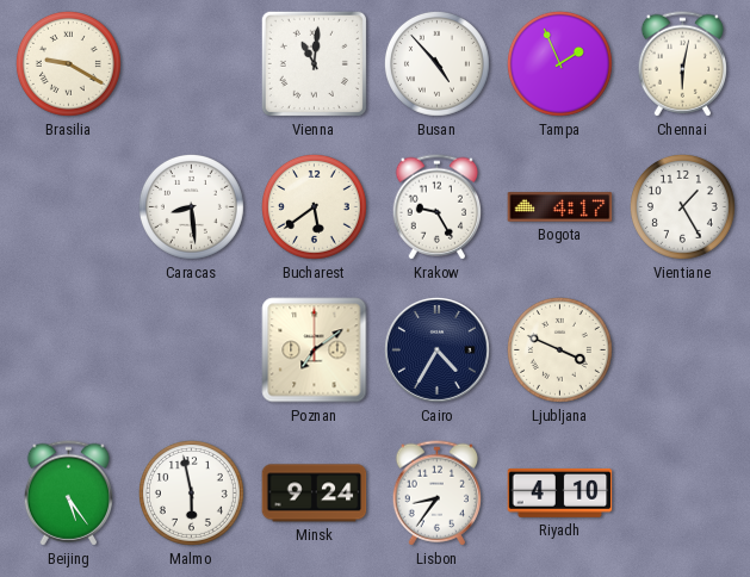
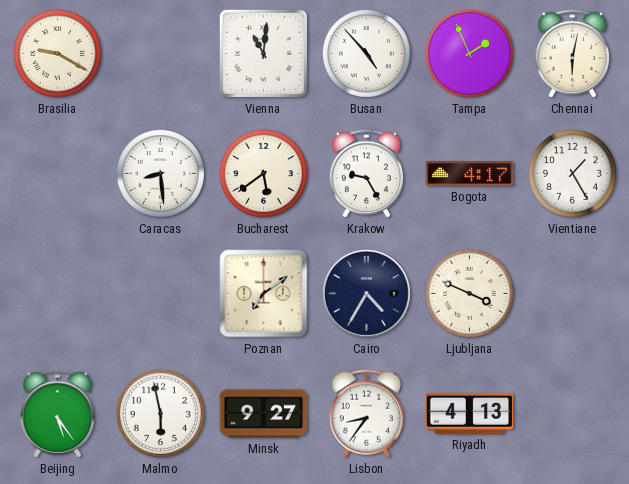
Minsk: 9:24 -> 9:27 (264, 414)
Riyadh: 4:10 -> 4:13 (470, 413)
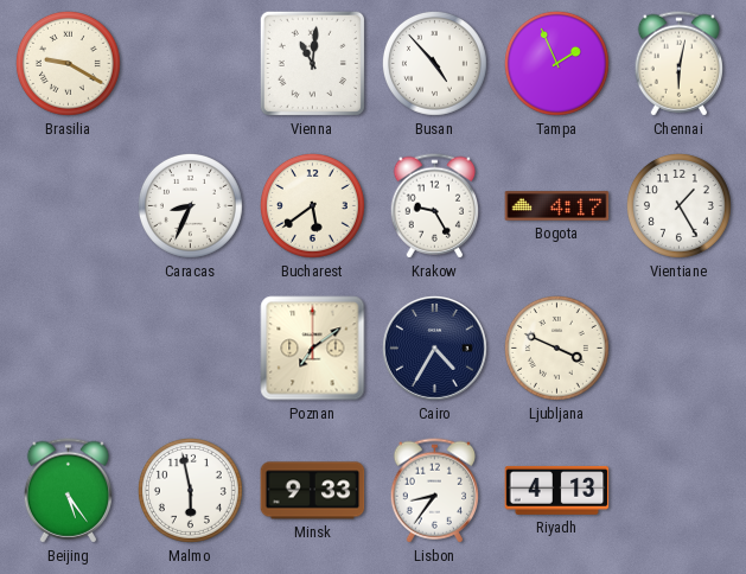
Caracas: 8:29 -> 8:34 (190, 205)
Minsk: 9:27 -> 9:33 (313, 491)
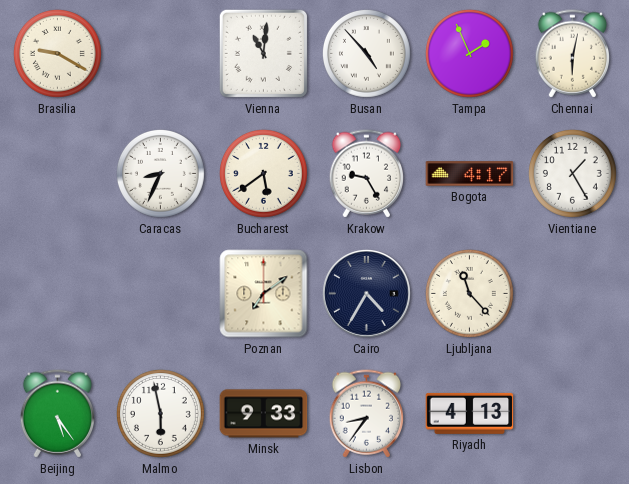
Ljubljana: 3:49 -> 11:23 (469, 293)
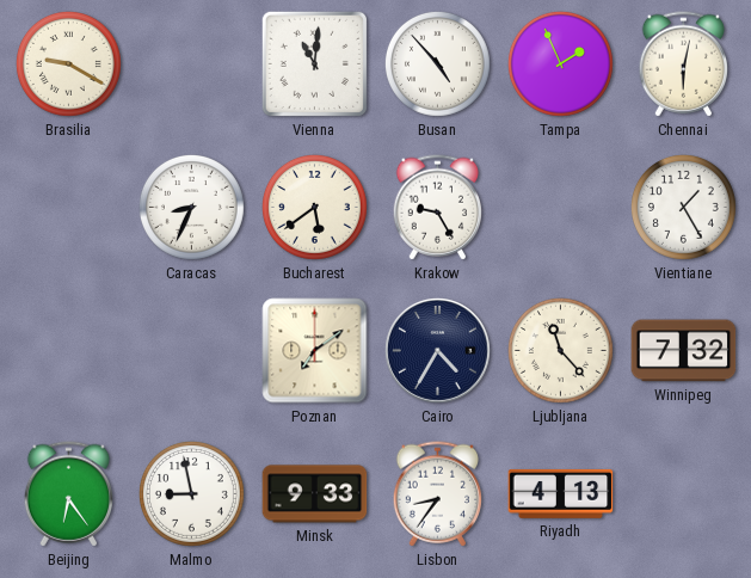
Bogota: 4:17 -> none (470, 174)
Winnipeg: none -> 7:32 (684, 351)
Beijing: 5:24 -> 6:24 (69, 494)
Malmo: 5:58 -> 8:58 (191, 493)
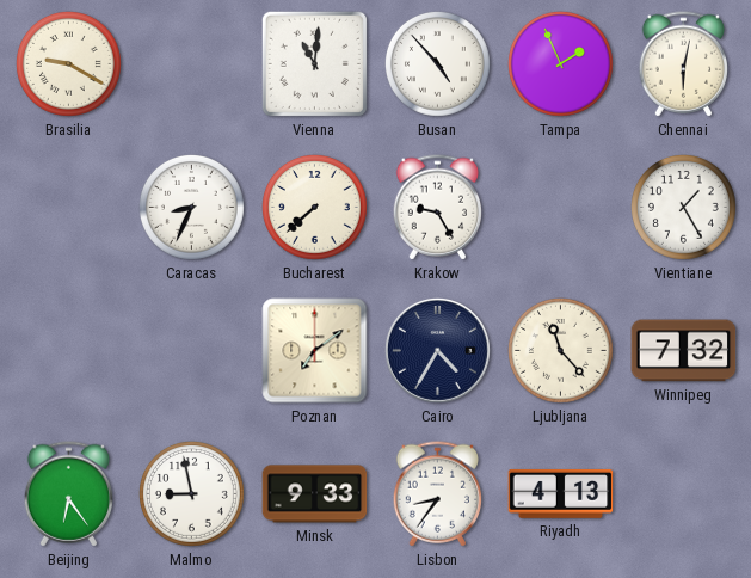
Bucharest: 5:39 -> 7:38 (314, 207)
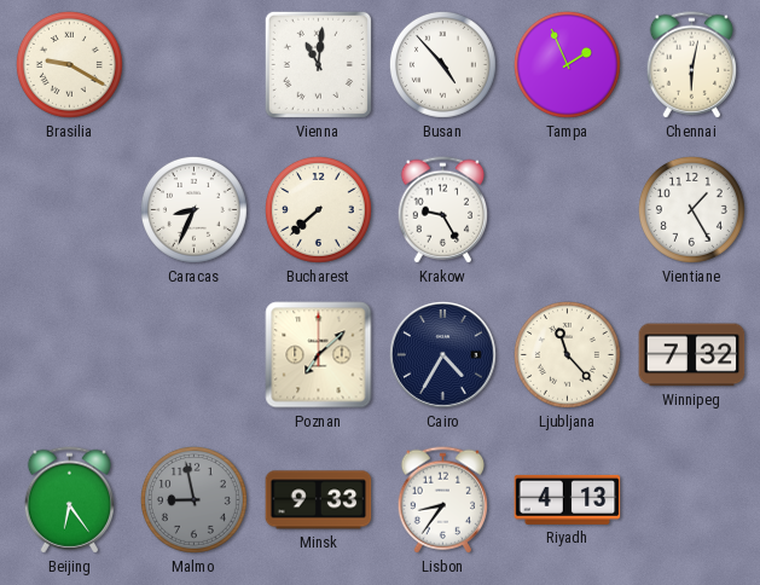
Poznan: 7:09 -> 7:08 (319, 355)
Malmo dial: white -> grey (193, 499)
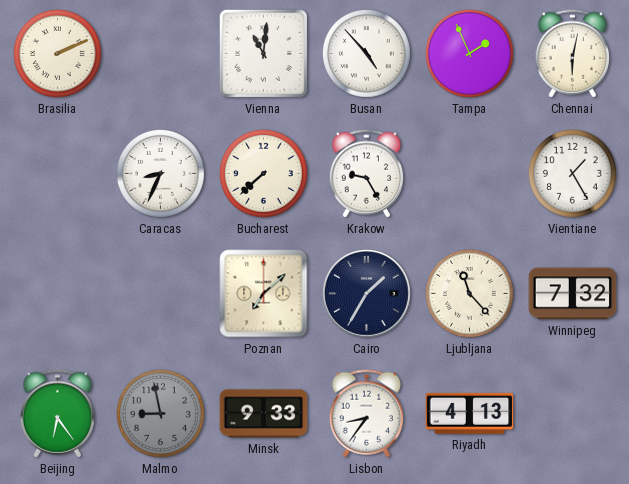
Brasilia: 9:20 -> 2:11 (57, 53)
Cairo: 4:35 -> 1:35 (366, 293)
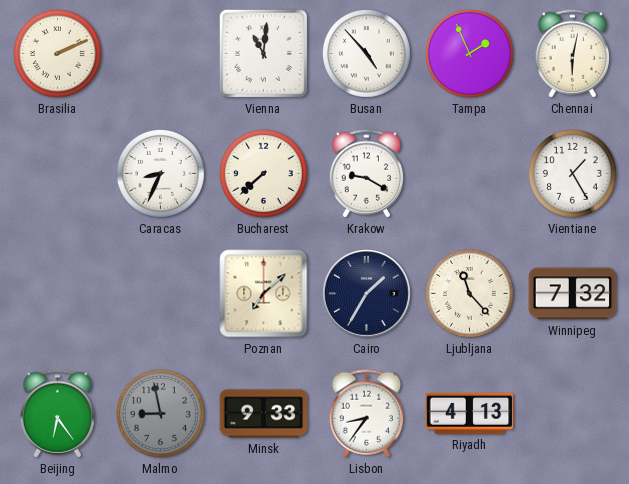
Krakow: 9:25 -> 9:20 (367, 174)
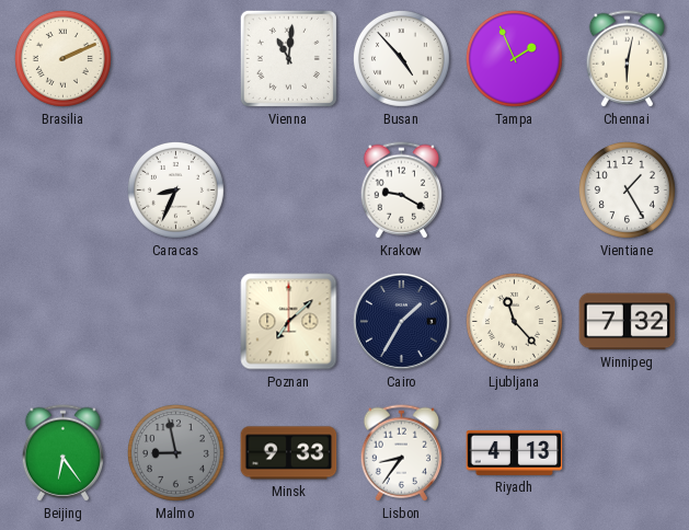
Bucharest: 7:38 -> none (263, 173)
